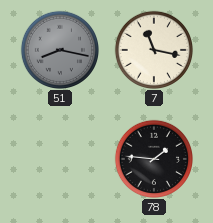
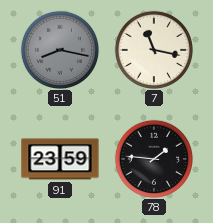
91: none -> 23:59 (60, 159)
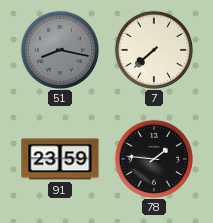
7: 11:17 -> 7:38 (153, 49)
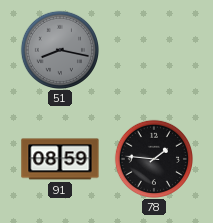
7: 7:38 -> none (153, 49)
91: 23:59 -> 08:59 (60, 159)
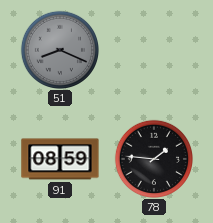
51: 8:17 -> 8:19 (59, 49)
